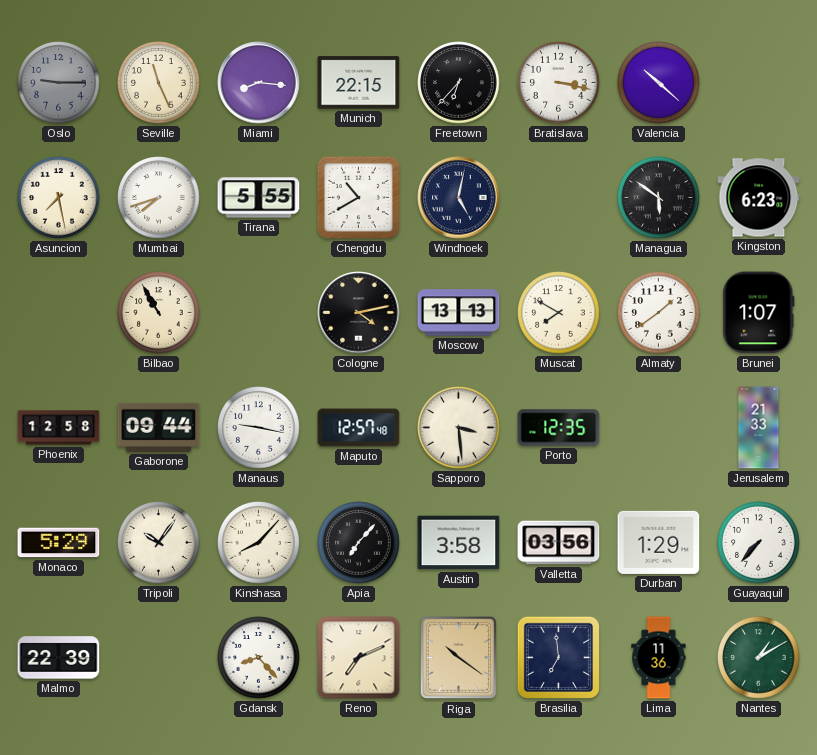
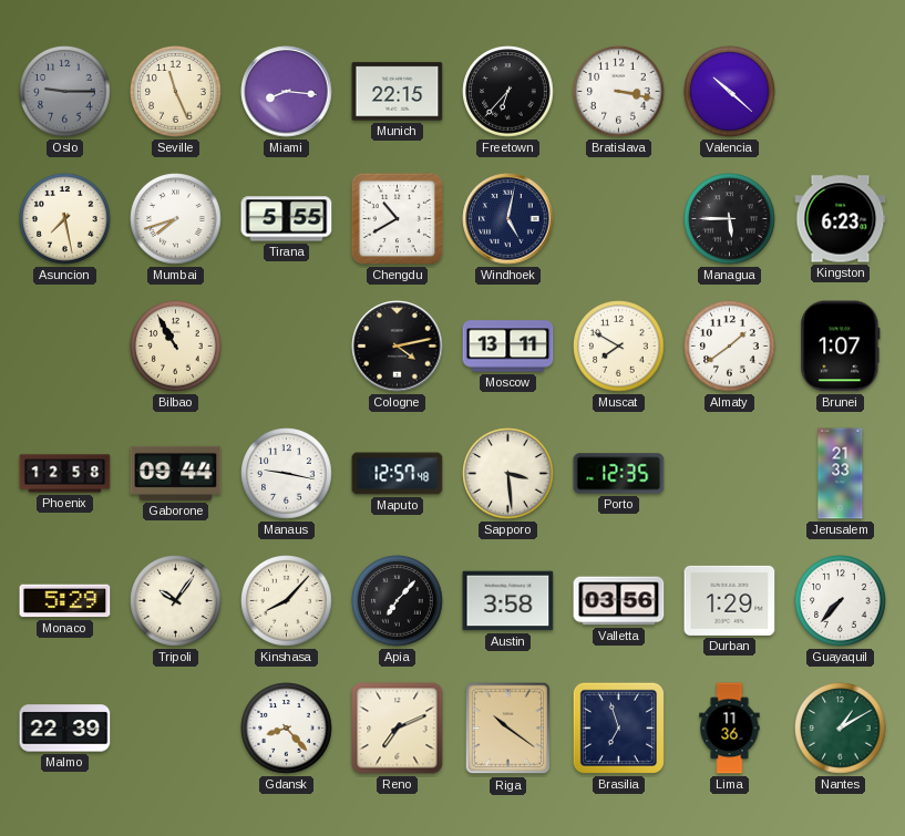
Managua: 5:51 -> 5:45 (730, 219)
Moscow: 13:13 -> 13:11 (508, 347)
Brasilia: 6:59 -> 6:57 (618, 727)
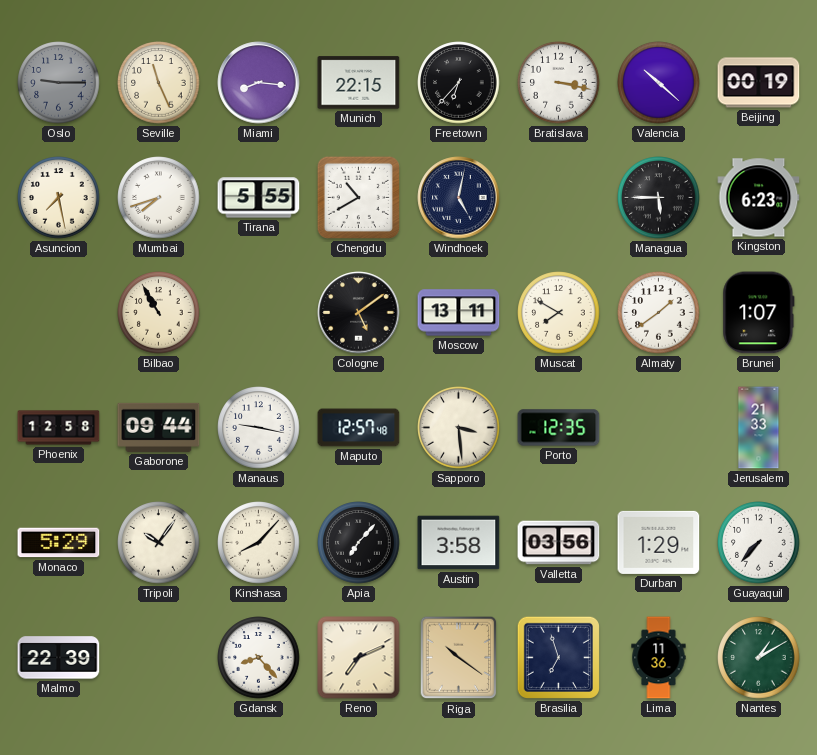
Beijing: none -> 00:19 (759, 83)
Cologne: 4:13 -> 5:09 (359, 313)
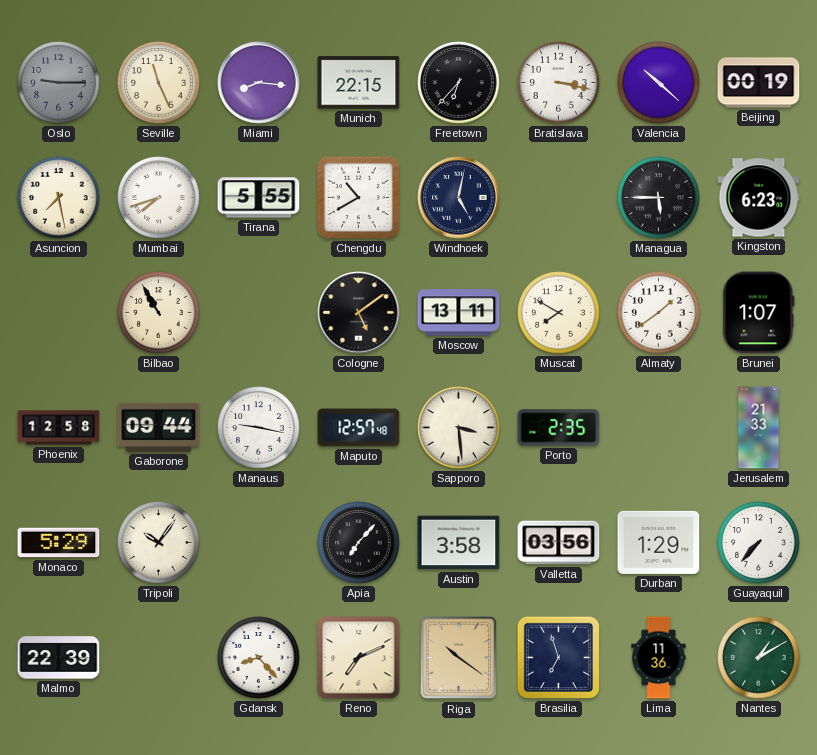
Porto: 12:35 -> 2:35 (559, 428)
Kinshasa: 8:07 -> none (259, 543)
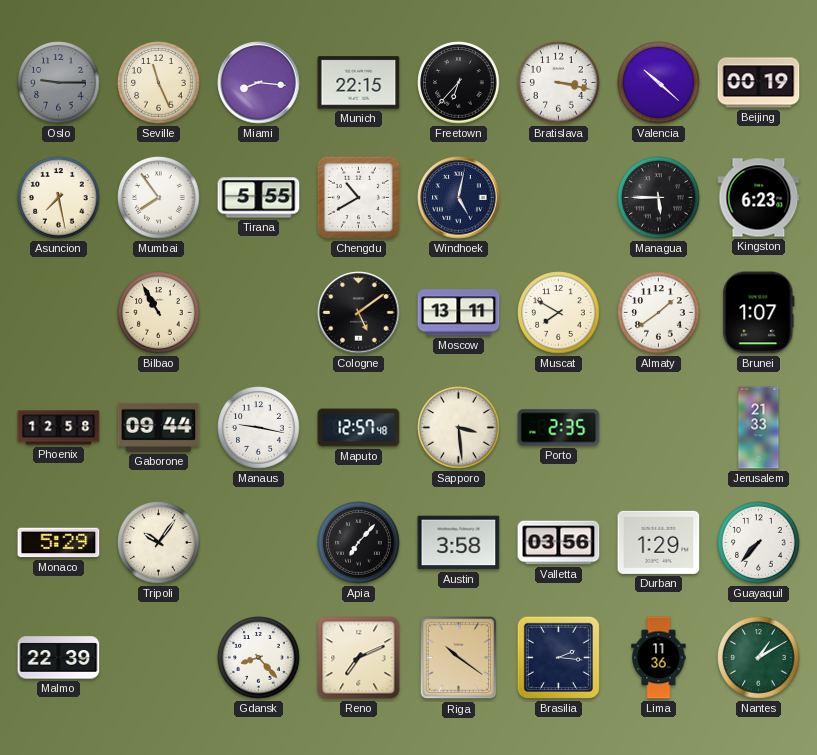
Mumbai: 7:42 -> 7:54 (159, 198)
Brasilia: 6:57 -> 2:16 (558, 657)
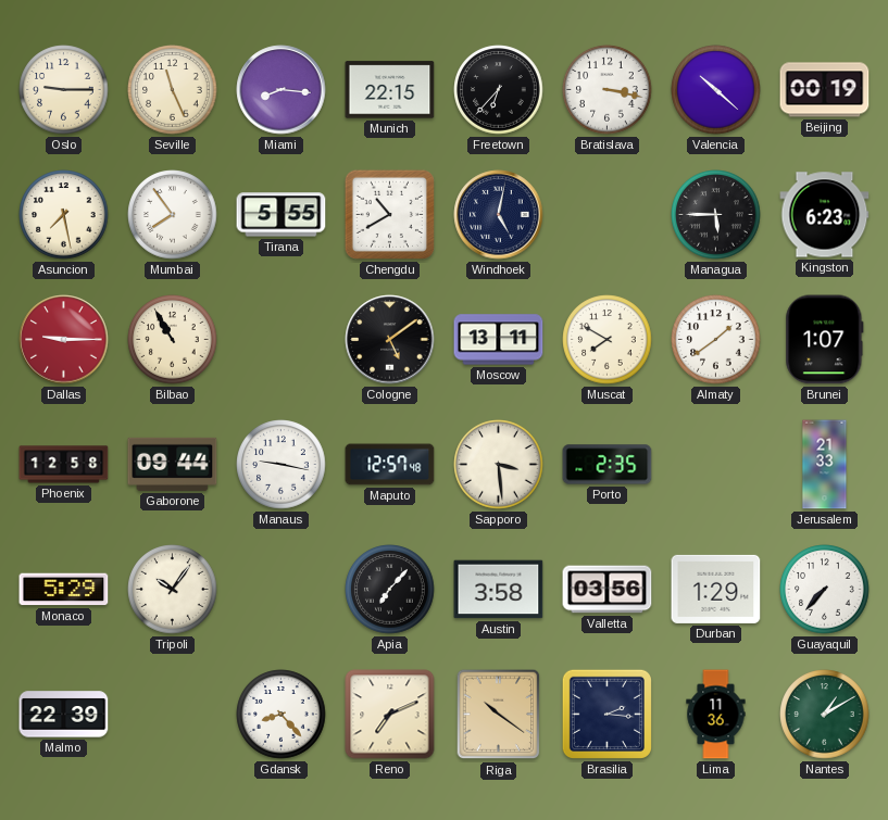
Oslo dial: grey -> cream (64, 90)
Dallas: none -> 9:15 (64, 340)
